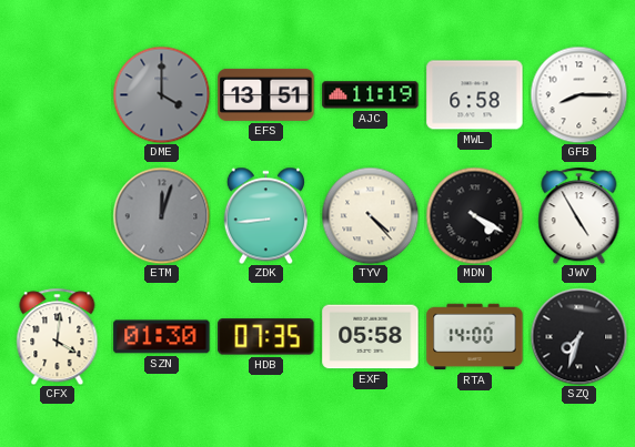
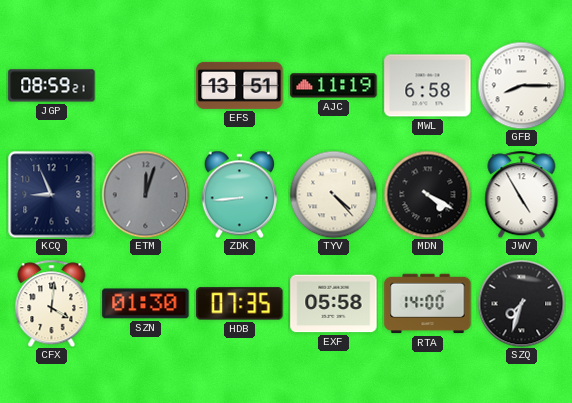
JGP: none -> 08:59 (52, 86)
DME: 4:00 -> none (161, 94)
KCQ: none -> 8:56 (51, 194)
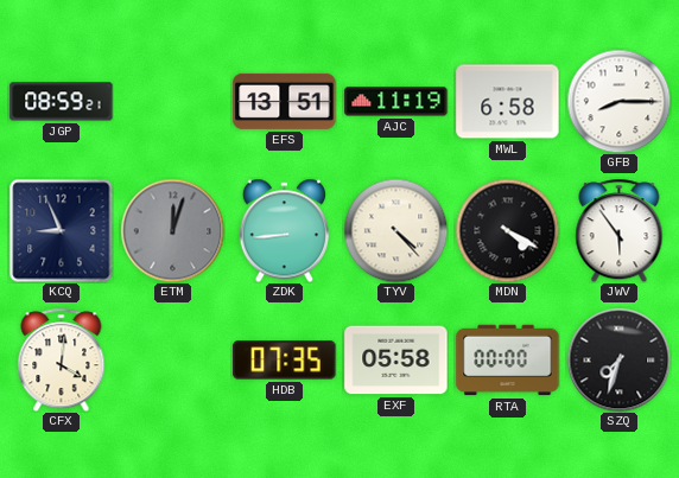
JWV: 4:55 -> 5:54 (620, 230)
SZN: 01:30 -> none (146, 304)
RTA: 14:00 -> 00:00 (508, 361)
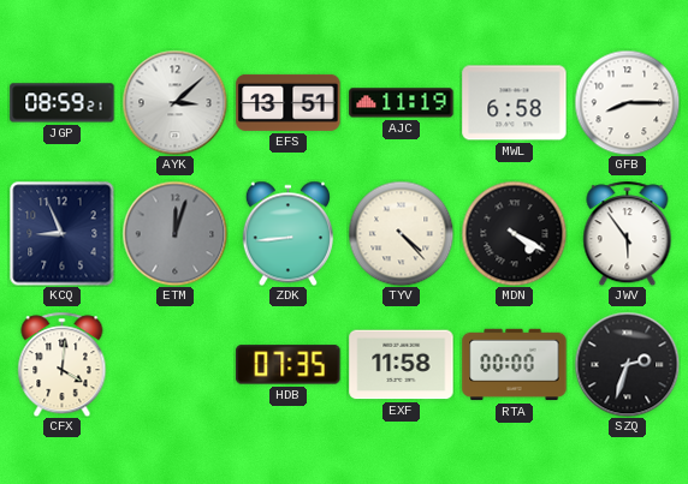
AYK: none -> 3:08 (174, 102)
EXF: 05:58 -> 11:58 (402, 365)
SZQ: 7:33 -> 2:33 (627, 364)
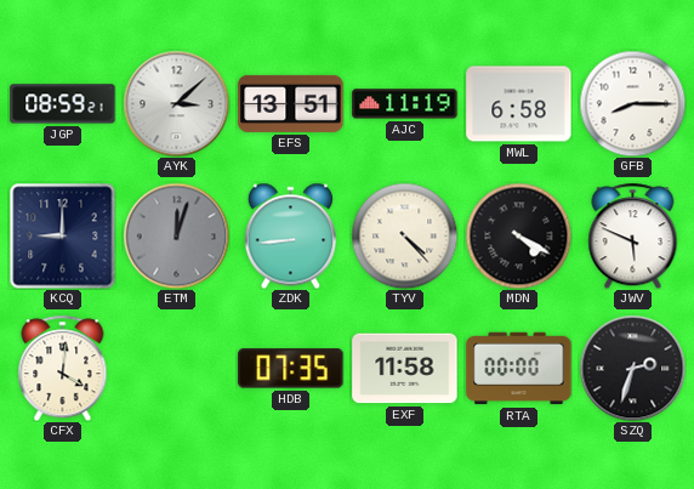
KCQ: 8:56 -> 9:00 (62, 235)
JWV: 5:54 -> 5:49 (633, 235)
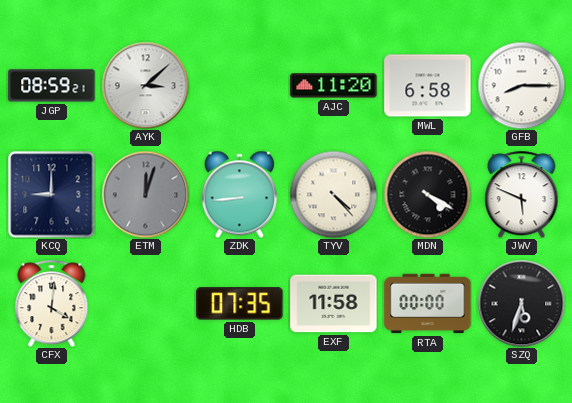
EFS: 13:51 -> none (291, 103)
AJC: 11:19 -> 11:20 (334, 86)
SZQ: 2:33 -> 5:33 (521, 303)
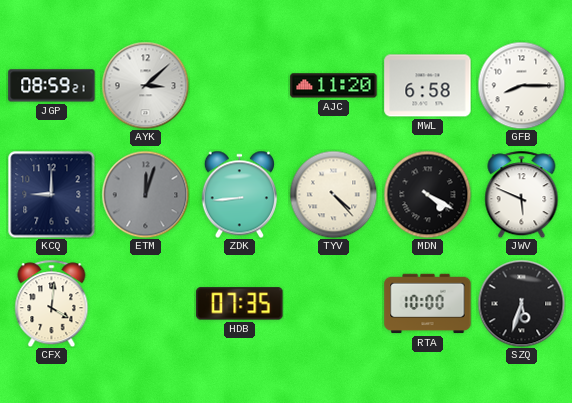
EXF: 11:58 -> none (334, 304)
RTA: 00:00 -> 10:00 (428, 304)
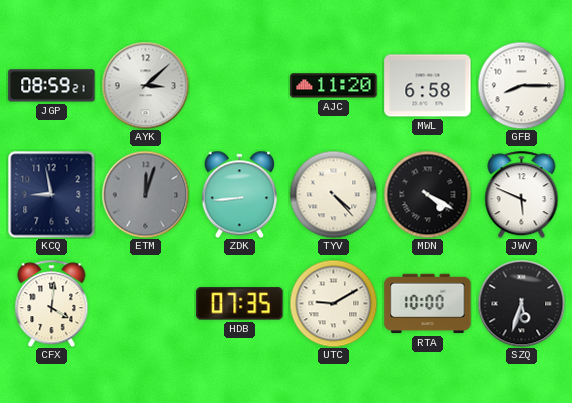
KCQ: 9:00 -> 8:58 (51, 194)
UTC: none -> 9:10 (333, 303)
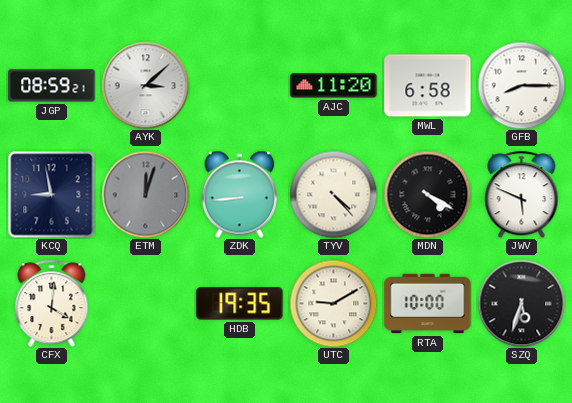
HDB: 07:35 -> 19:35 (240, 304)
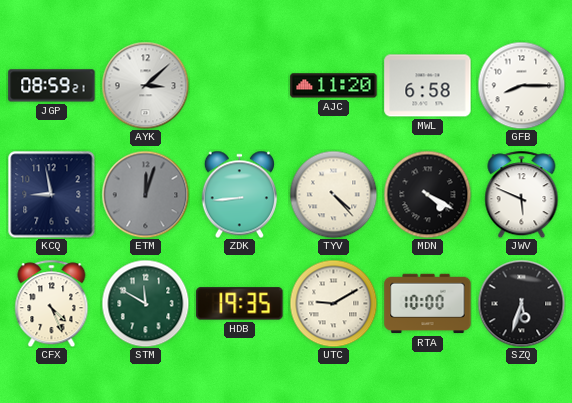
CFX: 4:01 -> 4:26 (52, 303)
STM: none -> 11:50 (145, 303)
